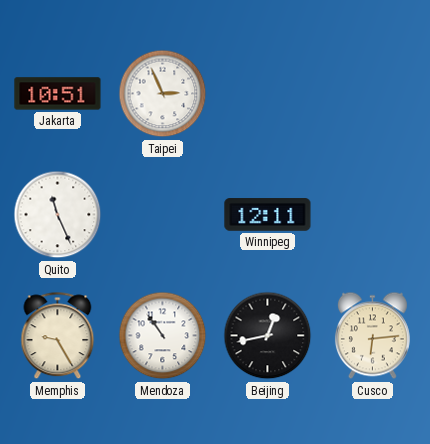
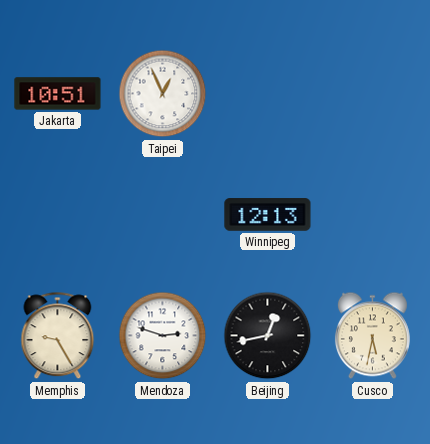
Taipei: 2:56 -> 12:56 (163, 94)
Quito: 11:26 -> none (58, 215)
Winnipeg: 12:11 -> 12:13 (268, 215)
Mendoza: 10:54 -> 2:48 (163, 336)
Cusco: 6:14 -> 5:32 (372, 336)
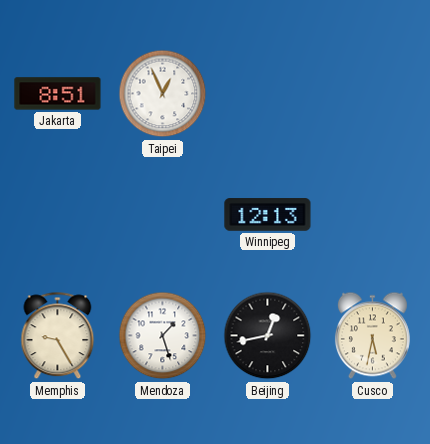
Jakarta: 10:51 -> 8:51 (58, 94)
Mendoza: 2:48 -> 1:27 (163, 336)
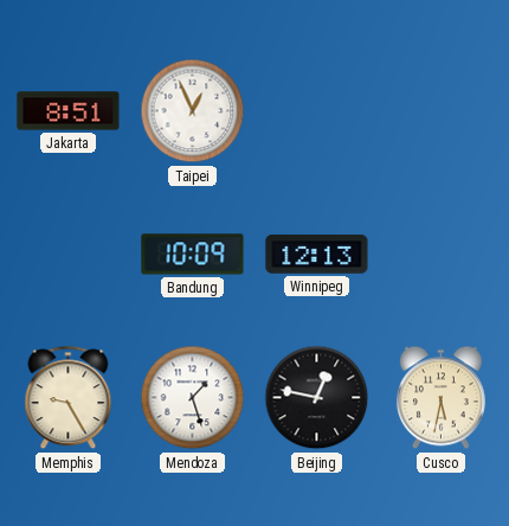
Bandung: none -> 10:09 (193, 255)
Beijing: 12:43 -> 12:47 (317, 398)
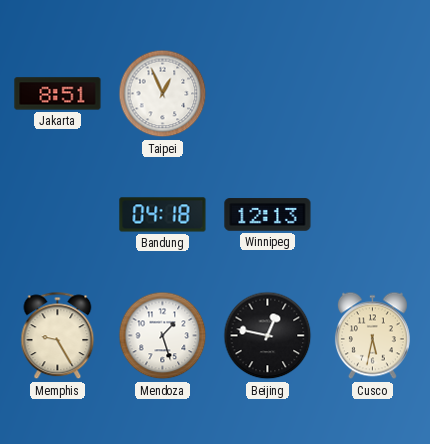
Bandung: 10:09 -> 04:18 (163, 215)
